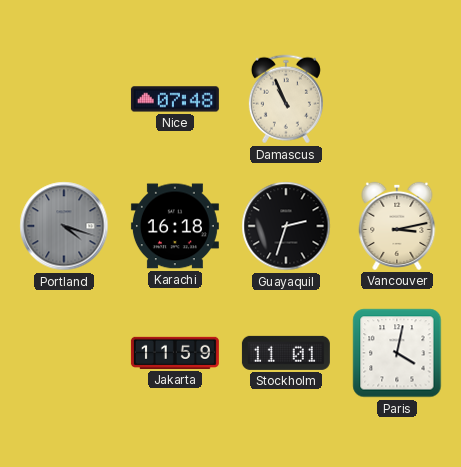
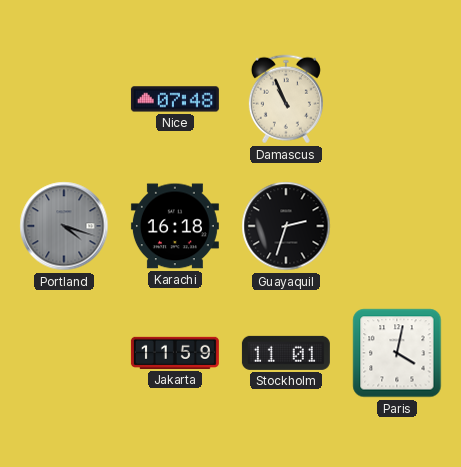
Vancouver: 3:13 -> none (397, 226)
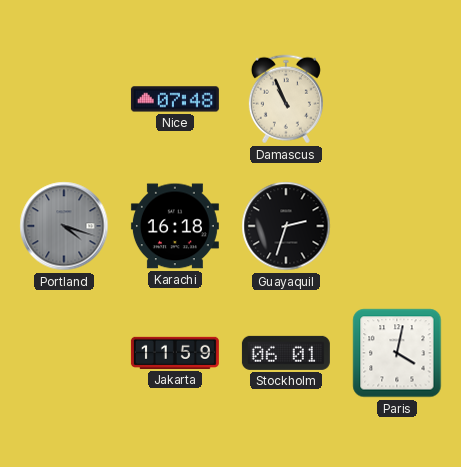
Stockholm: 11:01 -> 06:01 (286, 353)
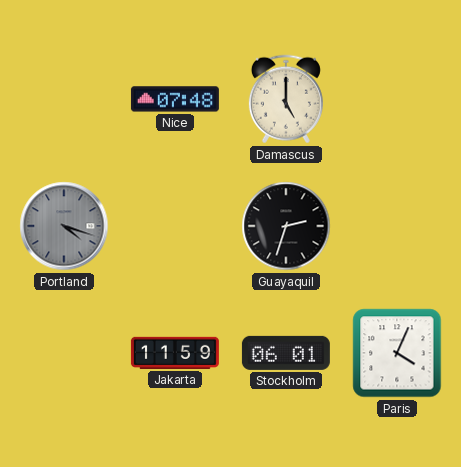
Damascus: 10:56 -> 5:00 (286, 99)
Karachi: 16:18 -> none (175, 226)
Paris: 4:02 -> 4:04 (397, 353)
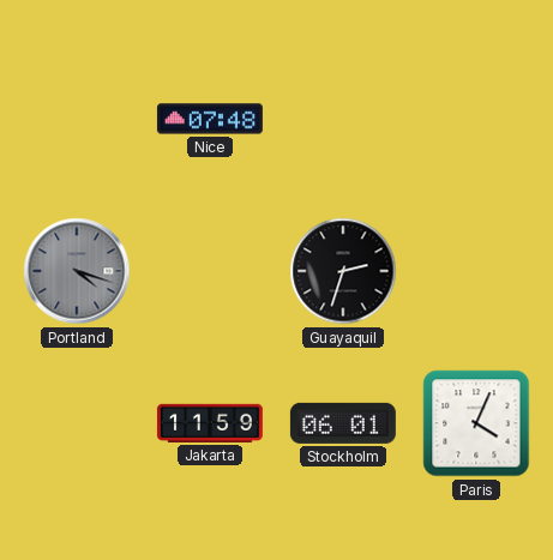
Damascus: 5:00 -> none (286, 99)
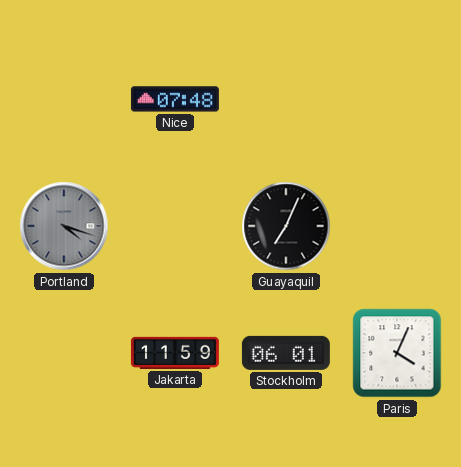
Guayaquil: 2:33 -> 7:04 (286, 226)
